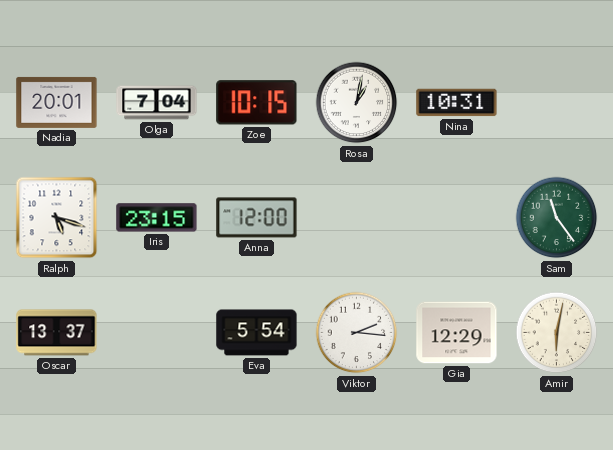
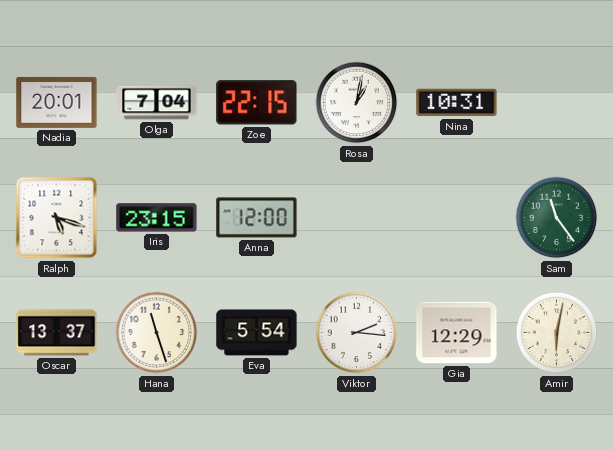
Zoe: 10:15 -> 22:15 (257, 103)
Hana: none -> 11:27 (157, 333)
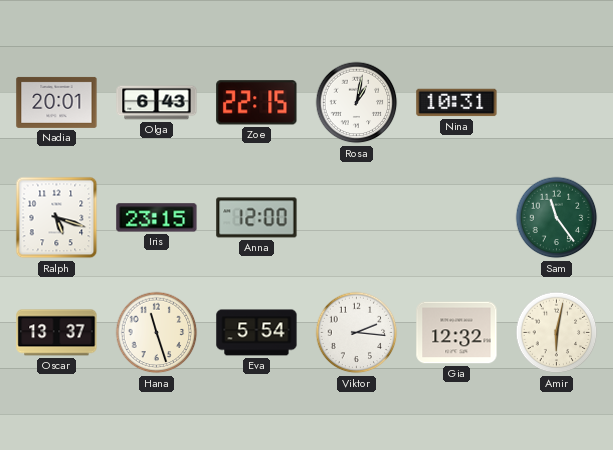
Olga: 7:04 -> 6:43 (157, 103)
Gia: 12:29 -> 12:32 (457, 333)
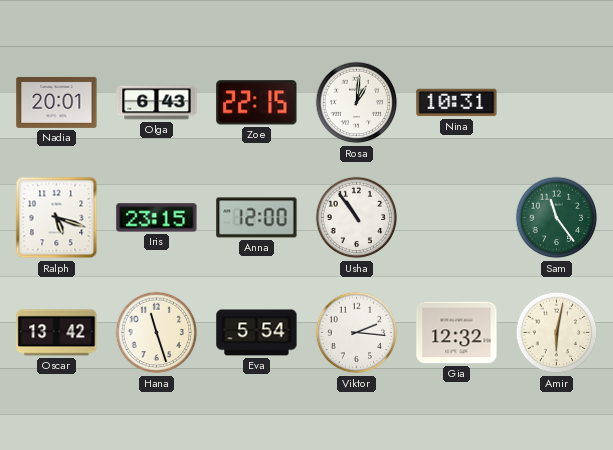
Rosa: 1:02 -> 1:01 (357, 103)
Usha: none -> 10:54 (357, 218)
Oscar: 13:37 -> 13:42 (57, 333)
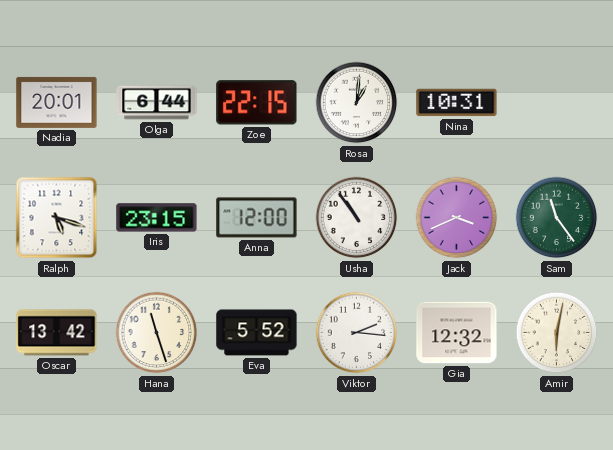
Olga: 6:43 -> 6:44 (157, 103)
Jack: none -> 3:41 (457, 218)
Eva: 5:54 -> 5:52 (257, 333)
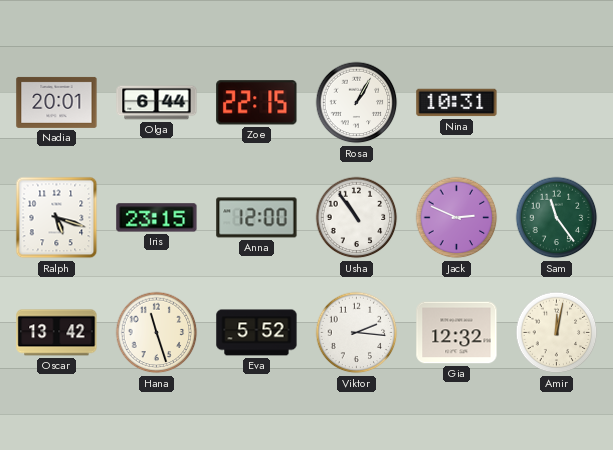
Rosa: 1:01 -> 1:05 (357, 103)
Jack: 3:41 -> 2:49 (457, 218)
Amir: 6:02 -> 12:02 (557, 333)
